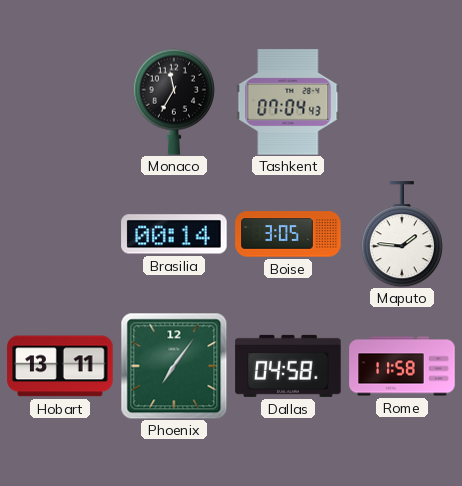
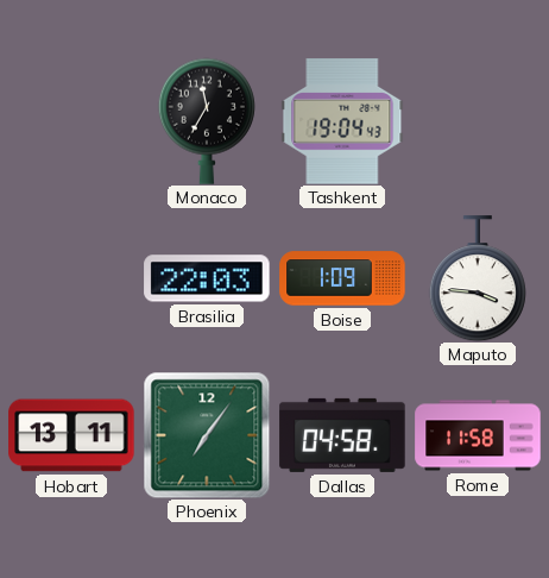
Tashkent: 07:04 -> 19:04 (342, 121)
Brasilia: 00:14 -> 22:03 (207, 278)
Boise: 3:05 -> 1:09 (342, 278)
Maputo: 1:46 -> 3:46 (478, 278)
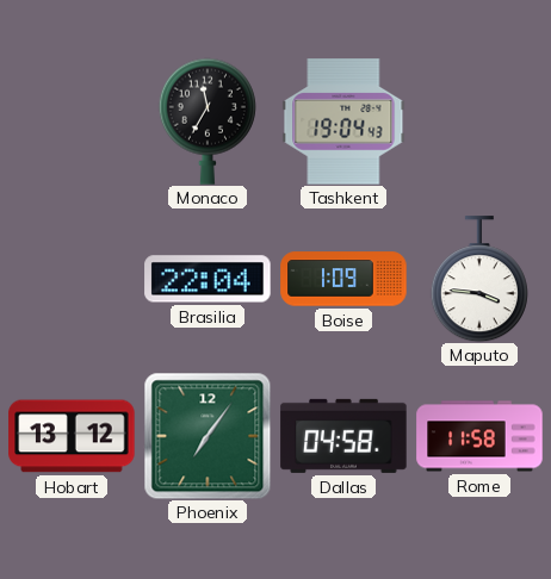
Brasilia: 22:03 -> 22:04 (208, 279)
Hobart: 13:11 -> 13:12 (72, 436)
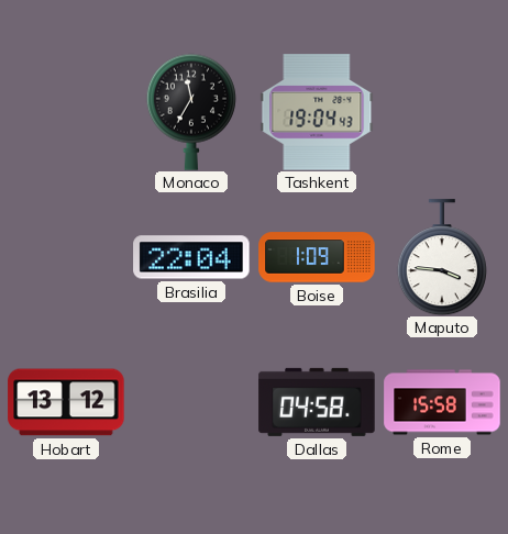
Phoenix: 7:06 -> none (208, 436)
Rome: 11:58 -> 15:58 (442, 402)
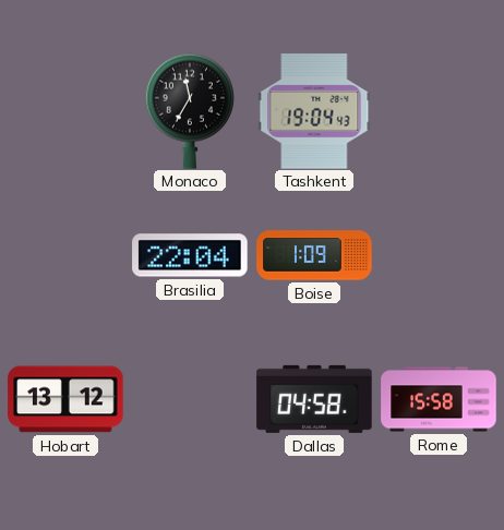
Maputo: 3:46 -> none (442, 257)
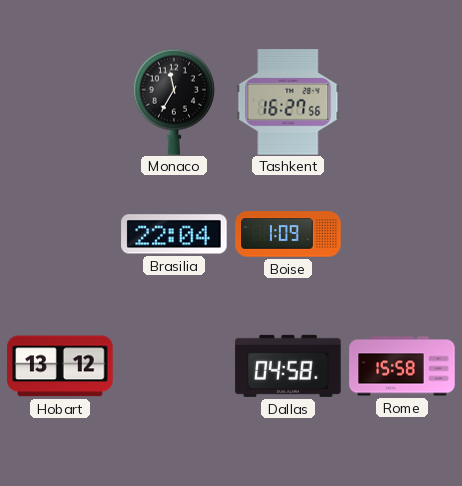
Tashkent: 19:04 -> 16:27 (288, 102)
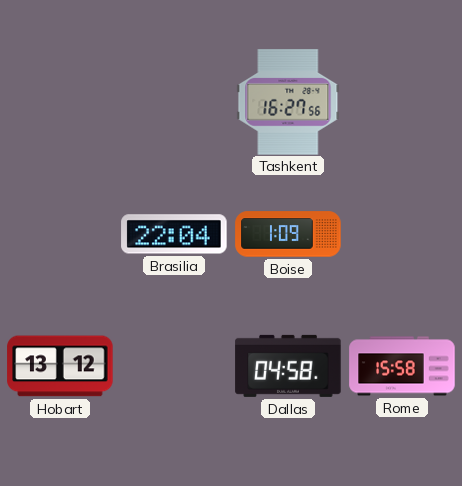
Monaco: 11:35 -> none (174, 102)
